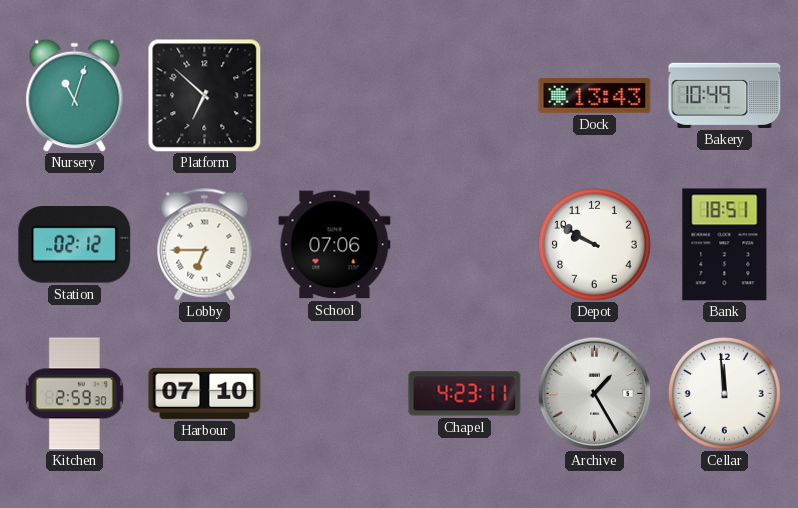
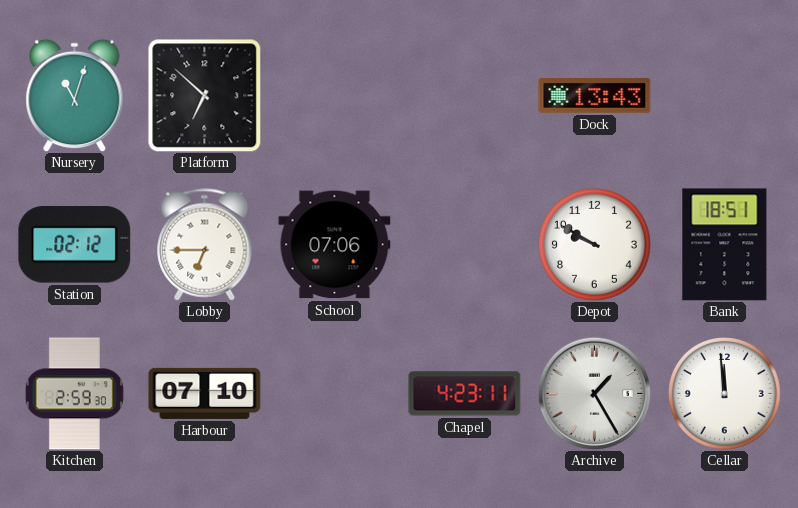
Bakery: 10:49 -> none (725, 95)
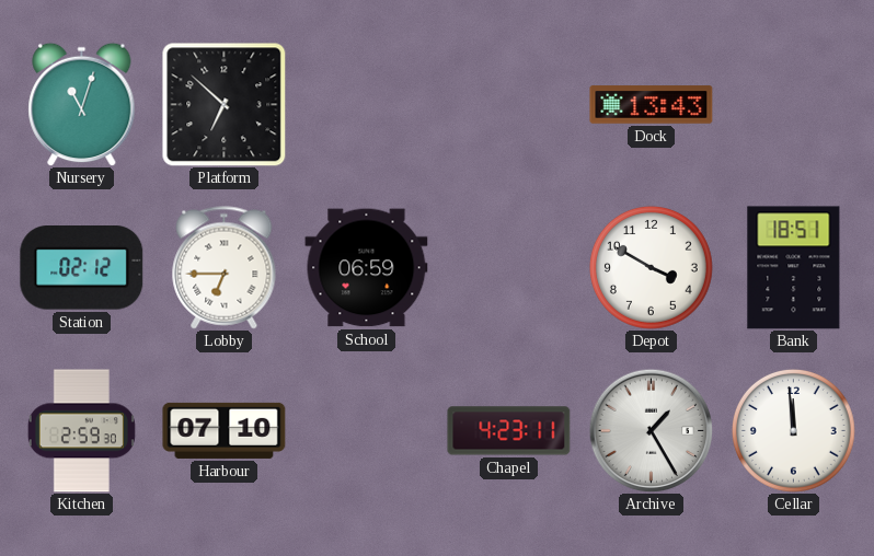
School: 07:06 -> 06:59 (367, 268)
Depot: 9:50 -> 3:50 (651, 267)
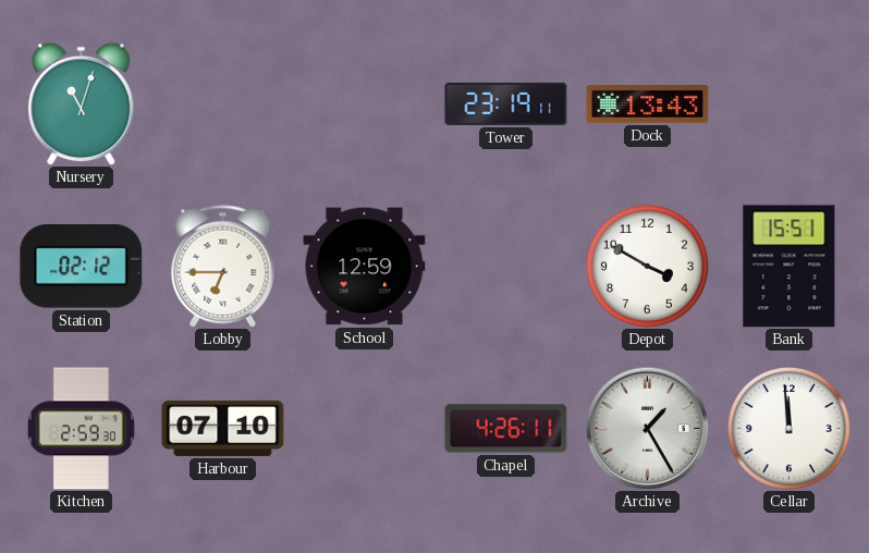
Platform: 6:52 -> none (225, 105)
Tower: none -> 23:19 (506, 103)
School: 06:59 -> 12:59 (365, 267)
Bank: 18:51 -> 15:51 (790, 267)
Chapel: 4:23 -> 4:26 (506, 429)
